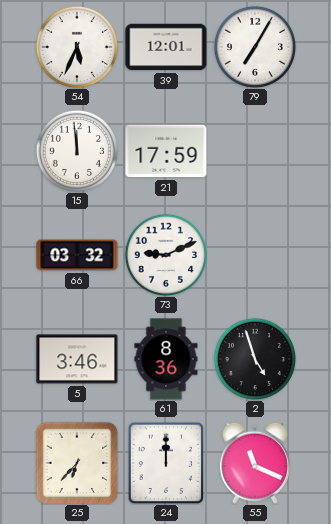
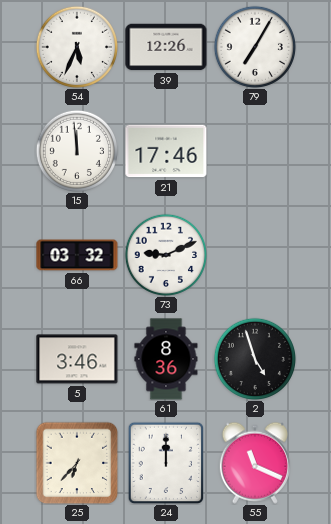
39: 12:01 -> 12:26 (166, 47)
21: 17:59 -> 17:46 (166, 151)
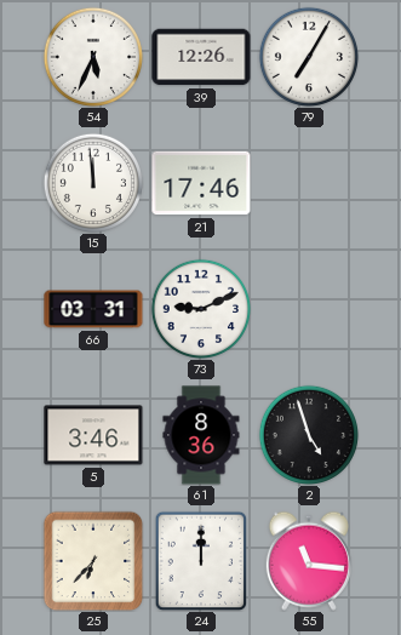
66: 03:32 -> 03:31 (93, 309)
55: 11:19 -> 11:16 (309, 561)
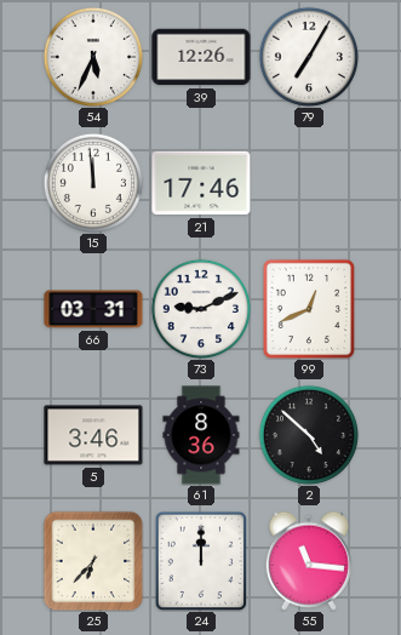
99: none -> 12:41 (309, 309)
2: 4:57 -> 4:52 (308, 434)
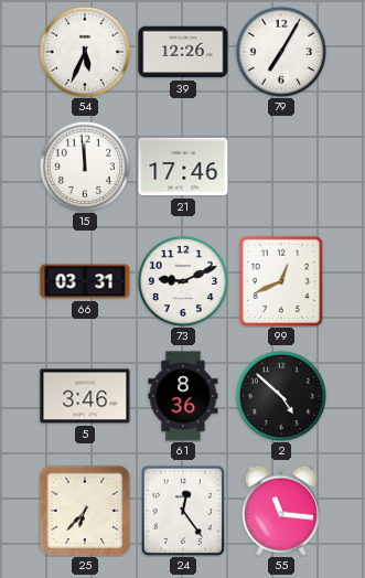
24: 12:00 -> 12:24 (183, 511)
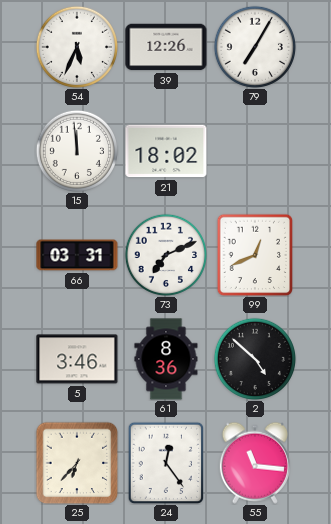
21: 17:46 -> 18:02 (166, 151)
73: 9:11 -> 7:11 (165, 254)
